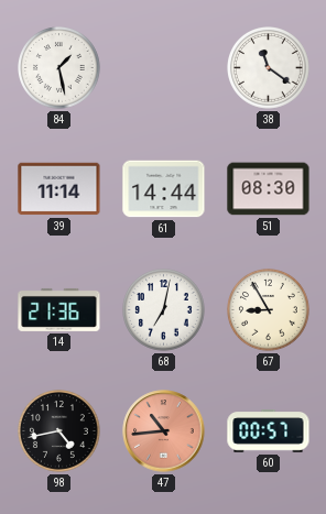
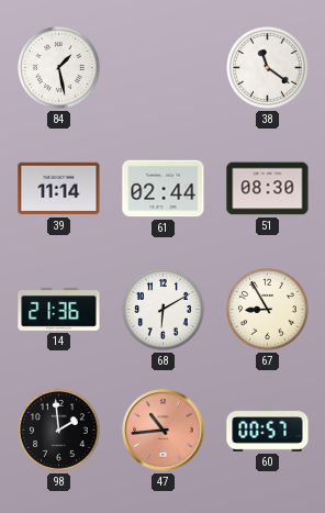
61: 14:44 -> 02:44 (164, 189)
68: 7:02 -> 6:10 (164, 310)
98: 4:43 -> 1:59 (59, 431)
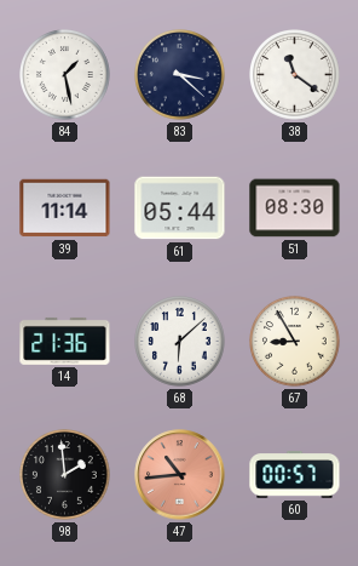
83: none -> 3:22 (180, 75)
61: 02:44 -> 05:44 (180, 208)
68: 6:10 -> 6:08 (180, 342)
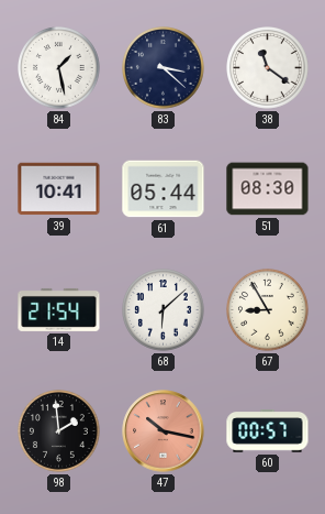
39: 11:14 -> 10:41 (59, 189)
14: 21:36 -> 21:54 (59, 309)
47: 10:44 -> 10:17 (164, 431)
